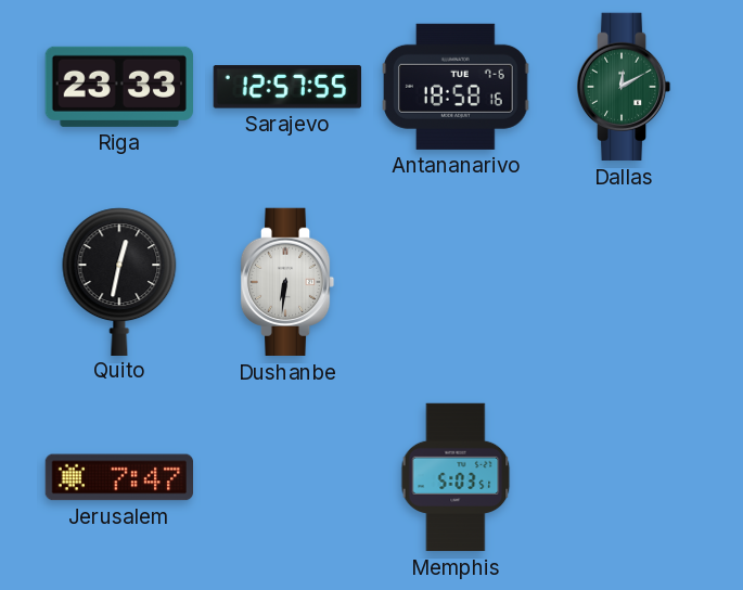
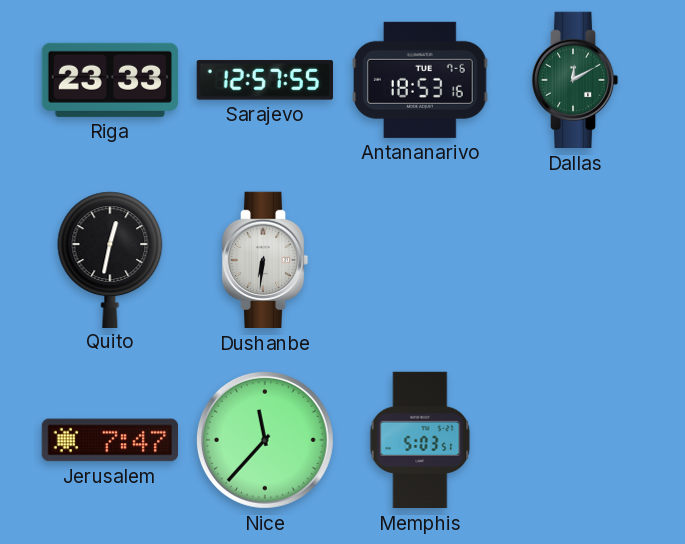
Antananarivo: 18:58 -> 18:53 (420, 80)
Nice: none -> 11:37 (265, 440)
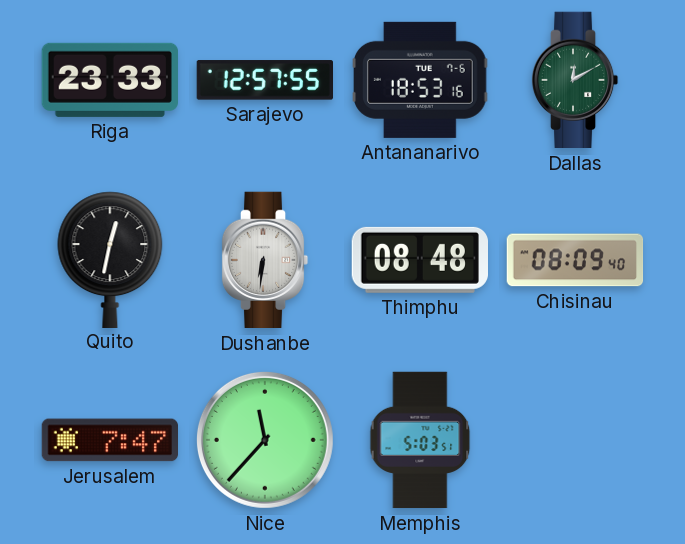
Thimphu: none -> 08:48 (419, 260)
Chisinau: none -> 08:09 (575, 260)
